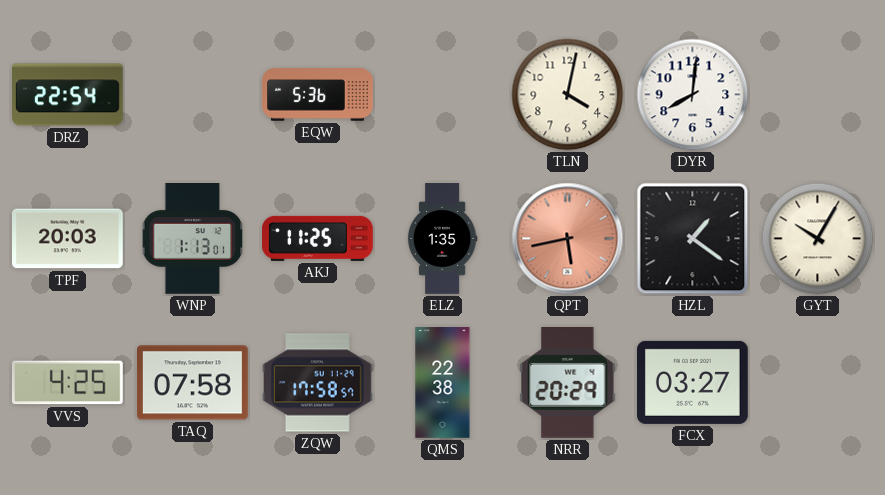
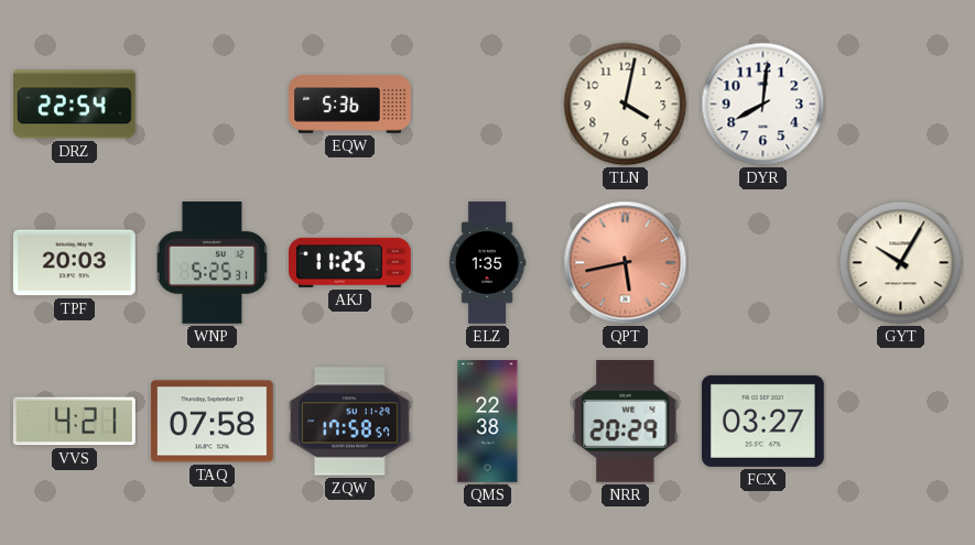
WNP: 1:13 -> 5:25 (213, 263)
HZL: 1:21 -> none (693, 239)
VVS: 4:25 -> 4:21 (74, 422)
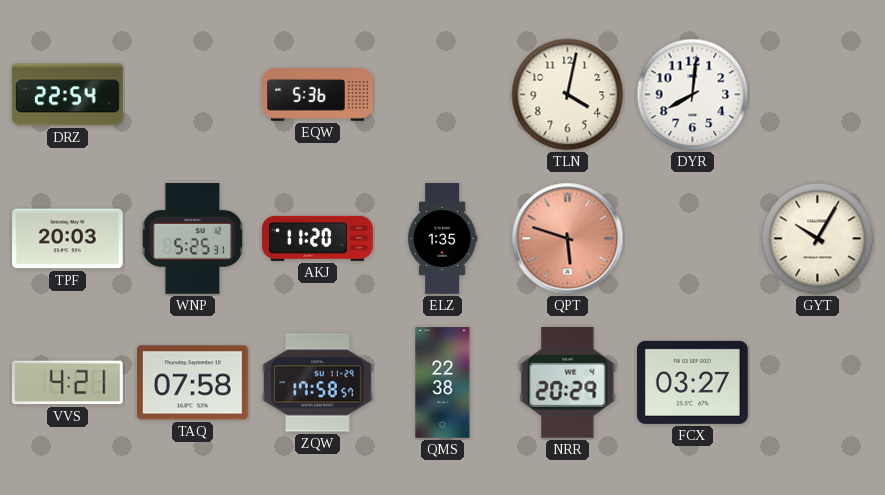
AKJ: 11:25 -> 11:20 (318, 238)
QPT: 5:43 -> 5:48 (568, 239)
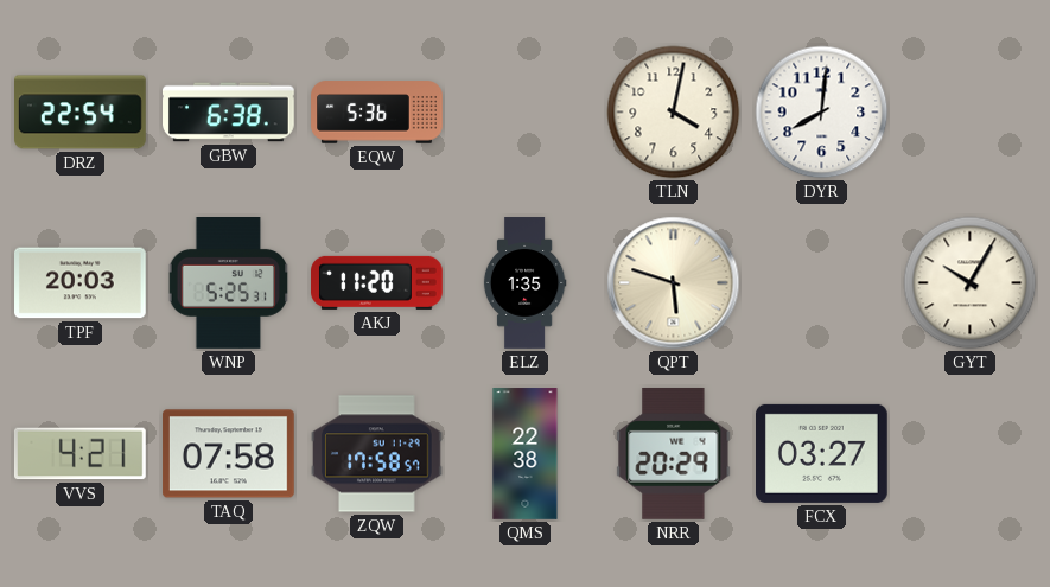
GBW: none -> 6:38 (229, 113)
QPT dial: salmon -> cream (674, 283)
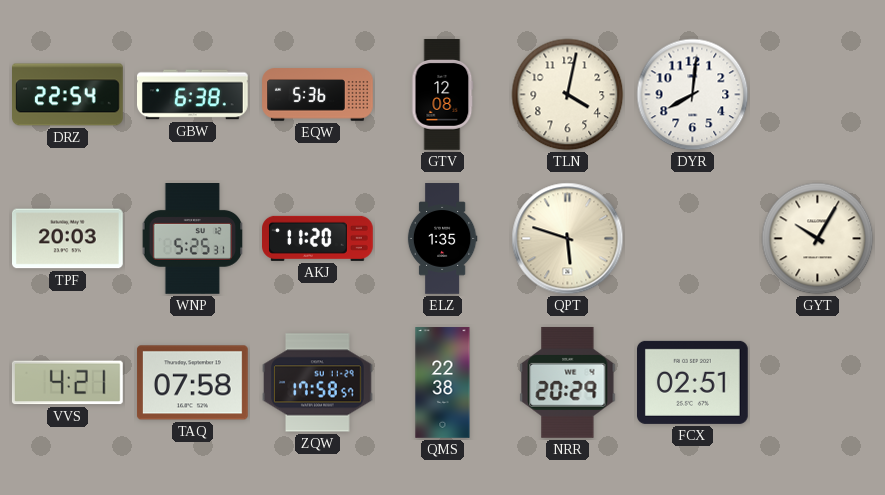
GTV: none -> 12:08 (443, 95)
FCX: 03:27 -> 02:51 (693, 382)
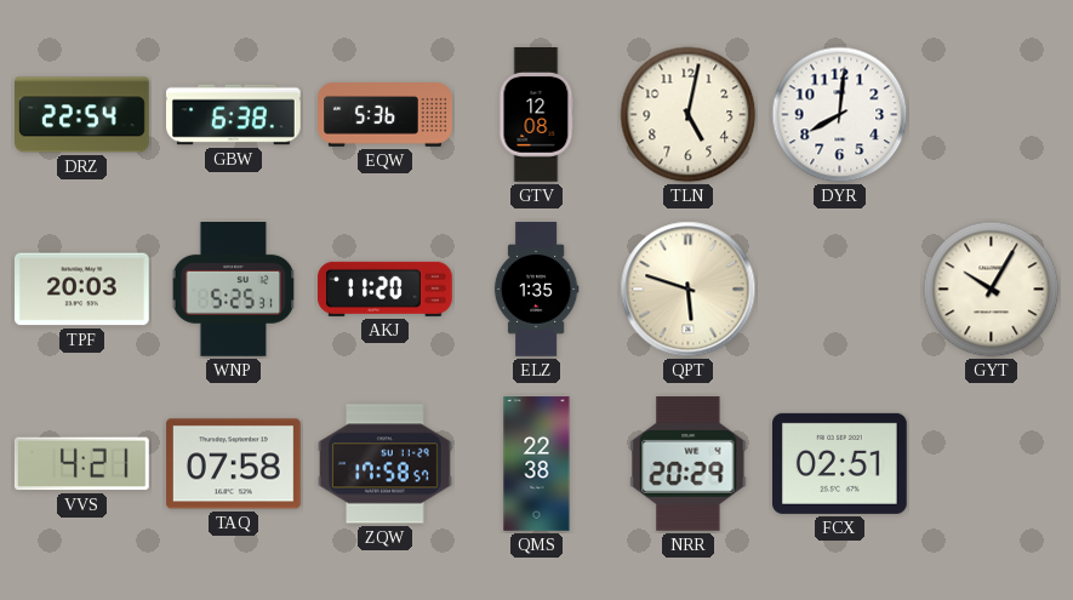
TLN: 4:02 -> 5:02 (689, 115)
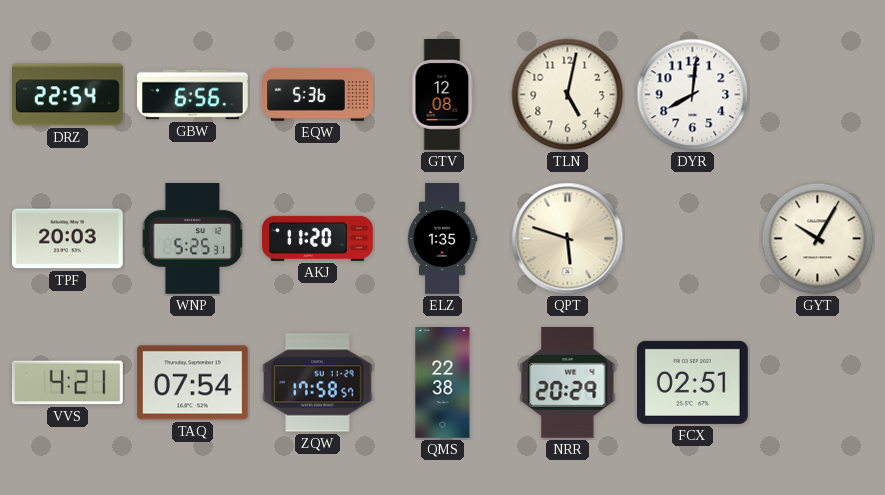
GBW: 6:38 -> 6:56 (193, 95)
TAQ: 07:58 -> 07:54 (193, 383)
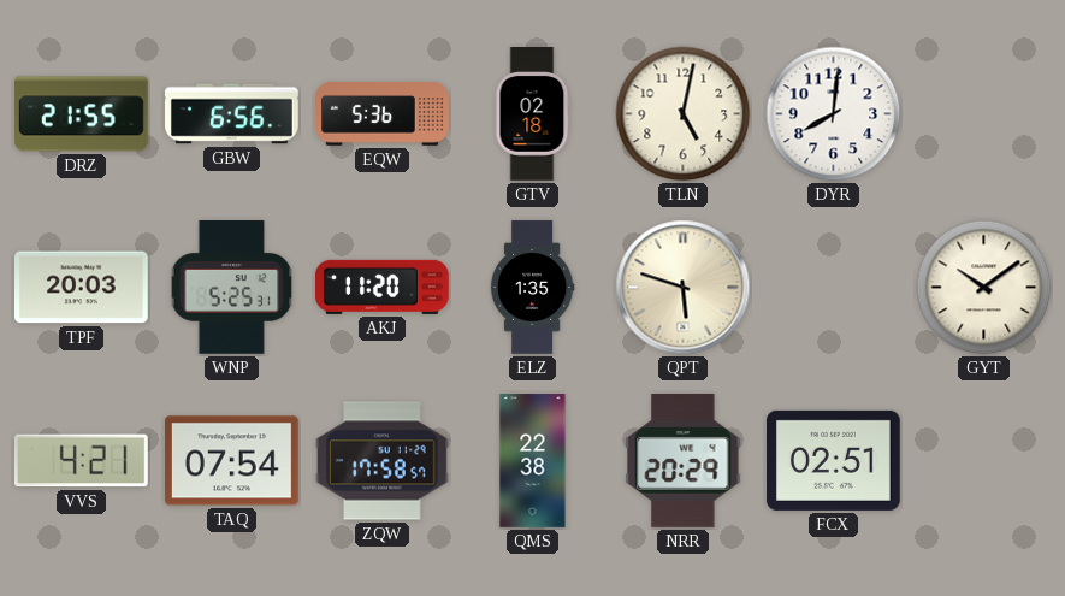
DRZ: 22:54 -> 21:55 (82, 114)
GTV: 12:08 -> 02:18 (533, 114)
GYT: 10:05 -> 10:09 (984, 288)
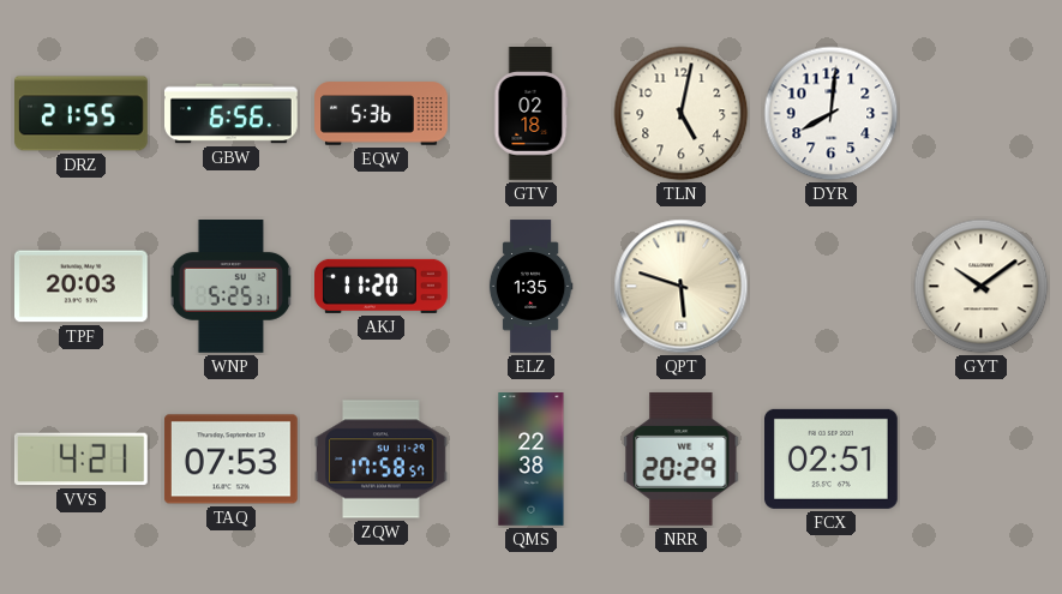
TAQ: 07:54 -> 07:53 (232, 460)
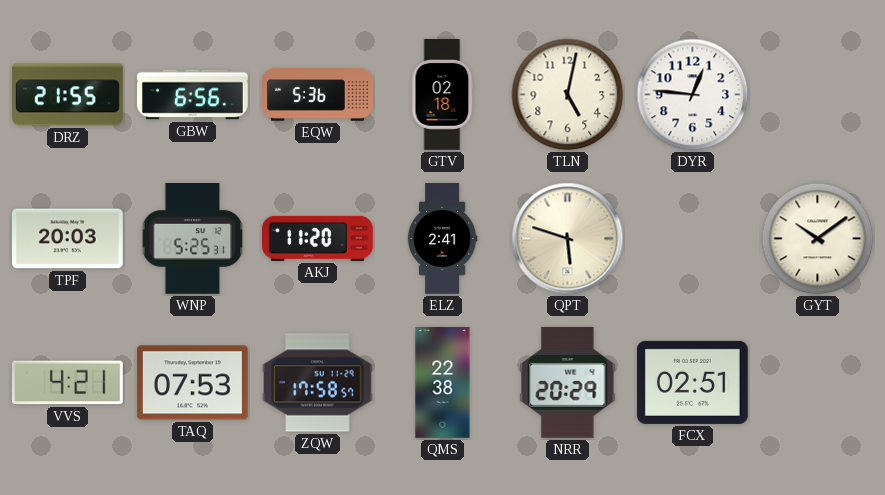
DYR: 8:01 -> 12:46 (693, 95)
ELZ: 1:35 -> 2:41 (442, 239)
